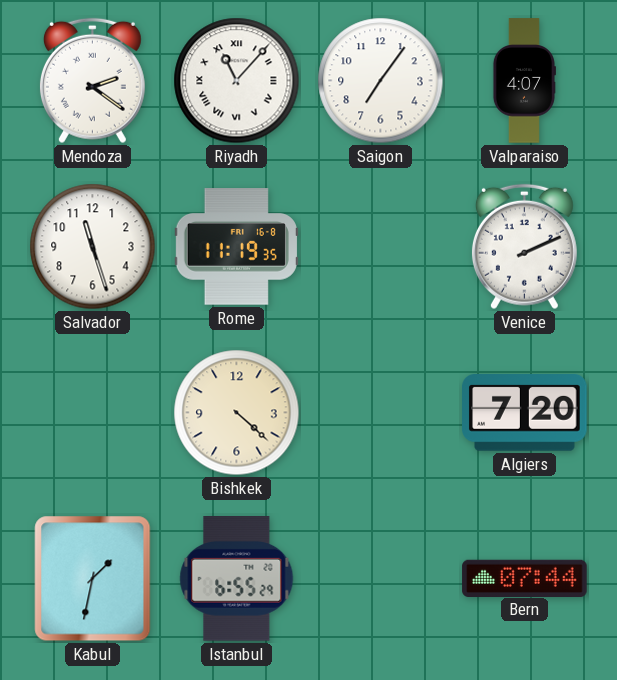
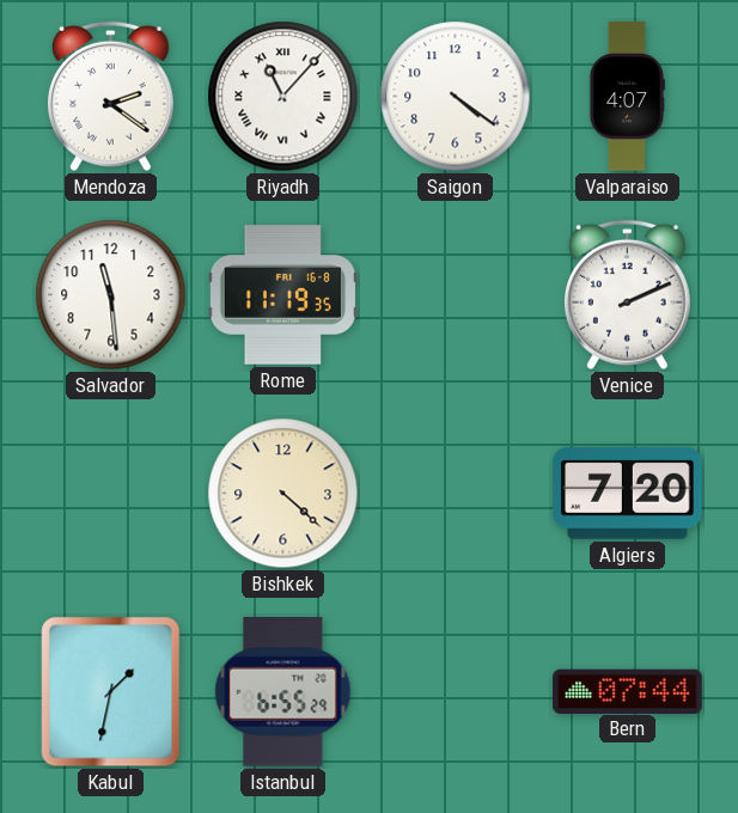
Saigon: 7:06 -> 4:21 (456, 97)
Salvador: 11:27 -> 11:29 (111, 295)
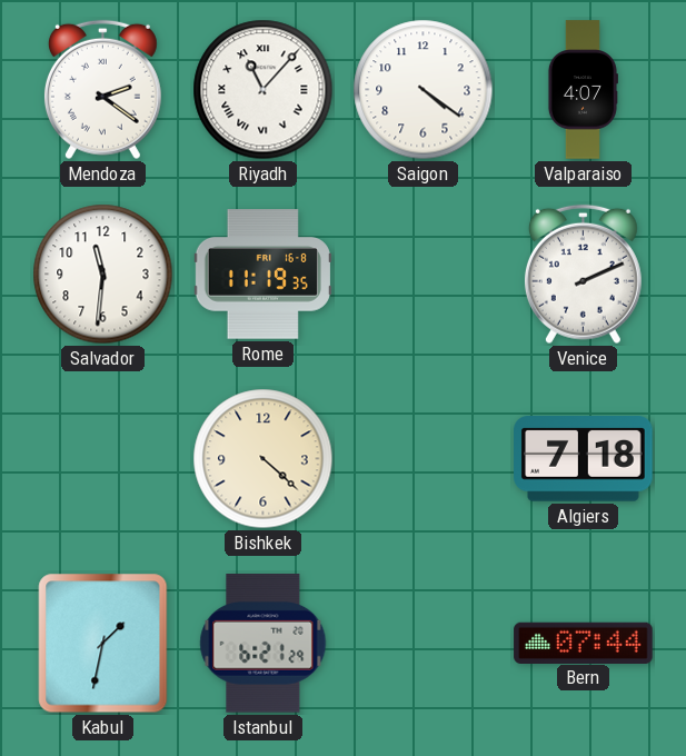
Salvador: 11:29 -> 11:31 (103, 275)
Algiers: 7:20 -> 7:18 (584, 459)
Istanbul: 6:55 -> 6:21 (264, 644)
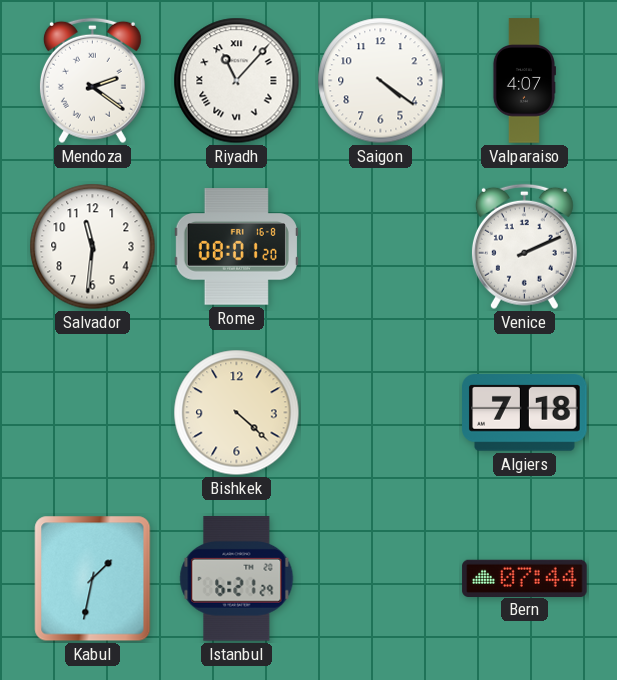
Rome: 11:19 -> 08:01 (236, 247)
